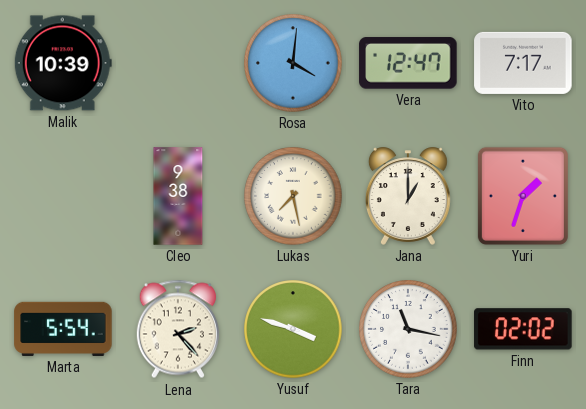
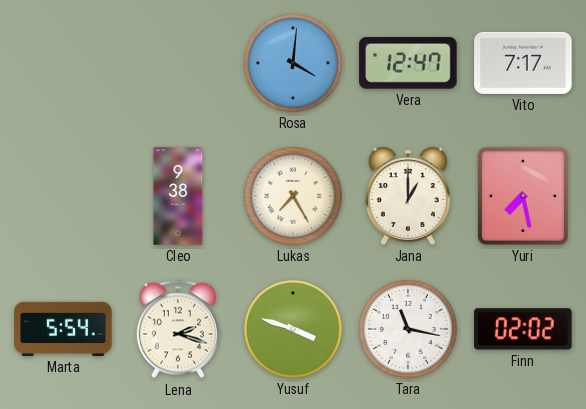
Malik: 10:39 -> none (63, 63)
Lukas: 7:28 -> 7:25 (293, 196)
Yuri: 1:33 -> 7:28 (523, 196)
Lena: 2:23 -> 2:18 (178, 329)
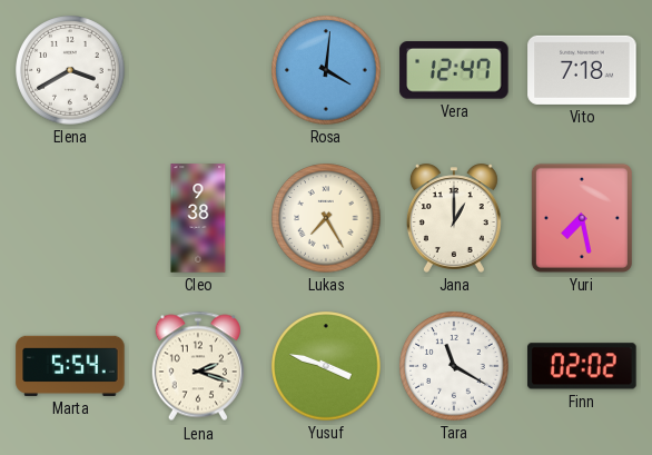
Elena: none -> 3:40 (70, 70)
Vito: 7:17 -> 7:18 (582, 70)
Tara: 11:17 -> 11:20 (454, 366)
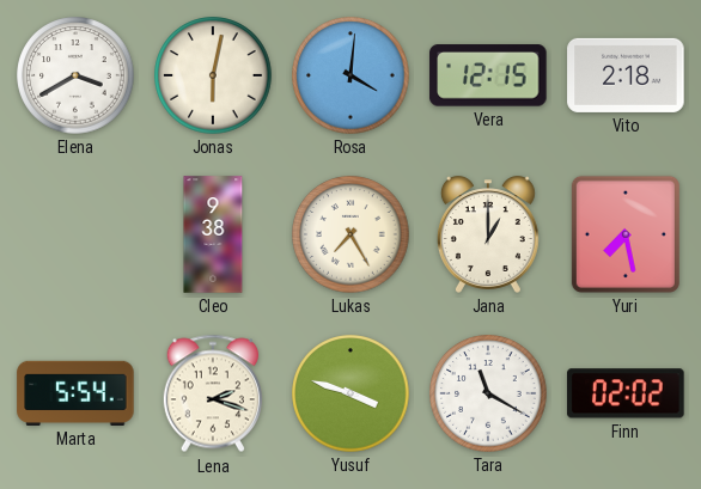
Jonas: none -> 6:02 (213, 75)
Vera: 12:47 -> 12:15 (488, 75)
Vito: 7:18 -> 2:18 (626, 75)
